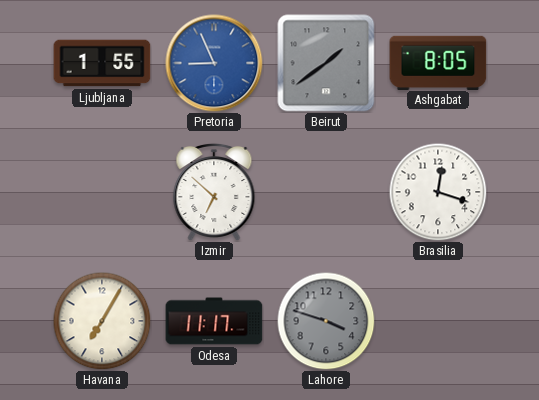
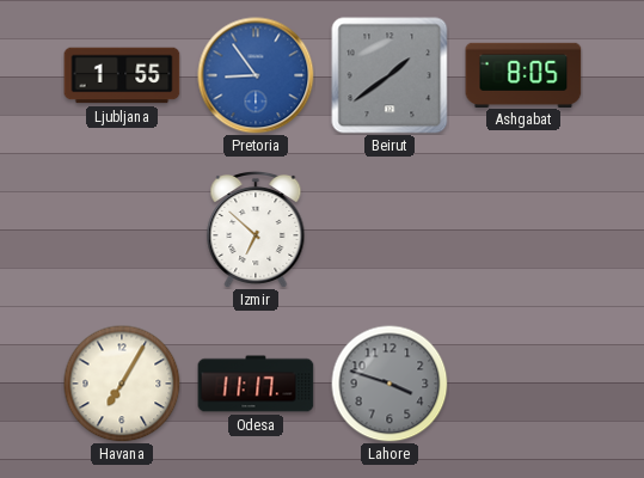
Pretoria: 8:56 -> 8:54 (256, 75)
Brasilia: 12:18 -> none (438, 192)
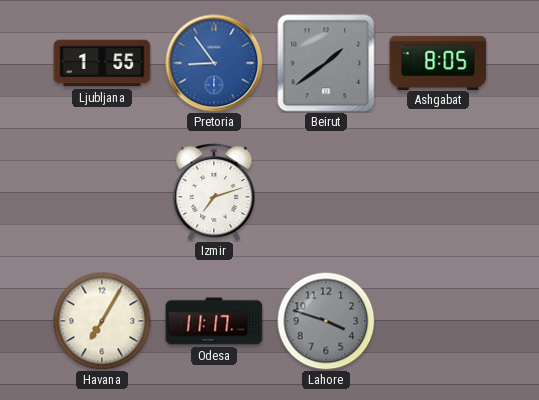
Izmir: 6:52 -> 7:12 (214, 191)
